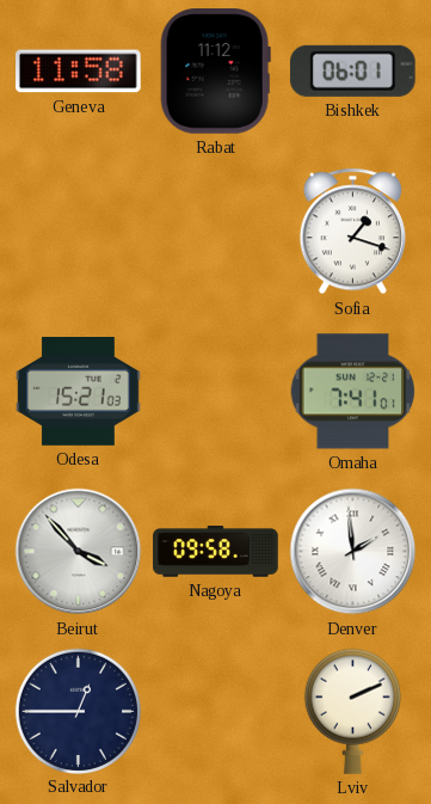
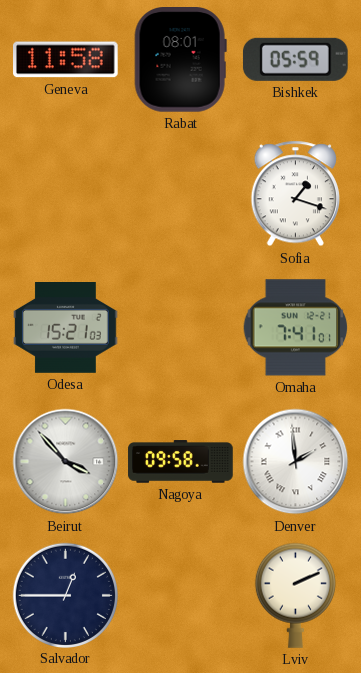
Rabat: 11:12 -> 08:01 (180, 60)
Bishkek: 06:01 -> 05:59 (295, 59)
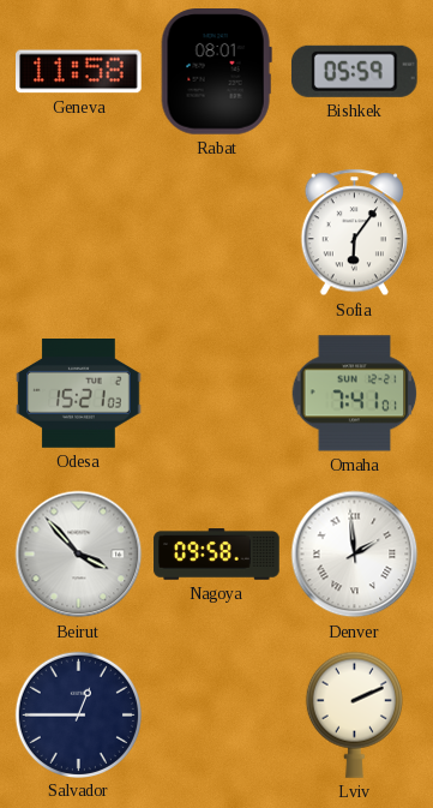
Sofia: 1:18 -> 6:06 (354, 233)
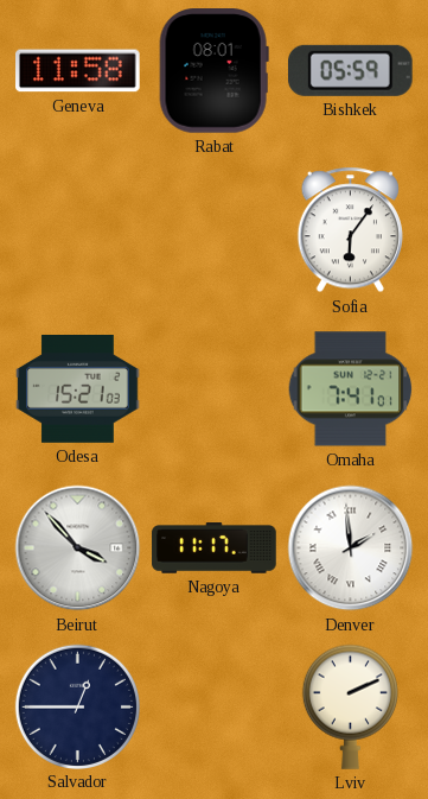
Nagoya: 09:58 -> 11:17 (215, 548)
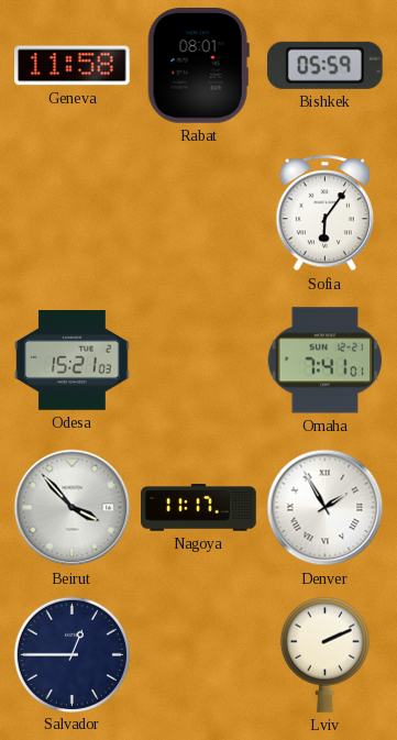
Denver: 1:59 -> 1:55 (326, 508)
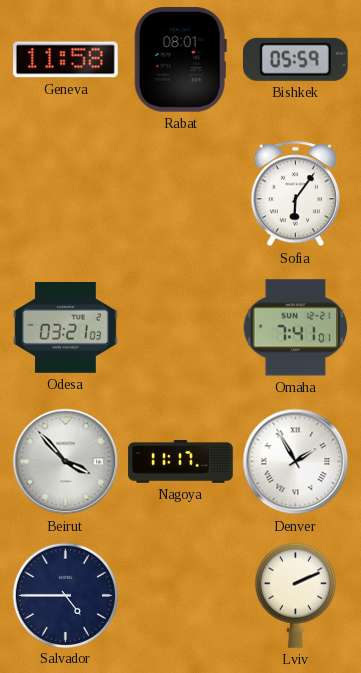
Odesa: 15:21 -> 03:21 (66, 328)
Salvador: 12:45 -> 4:45 (65, 595)
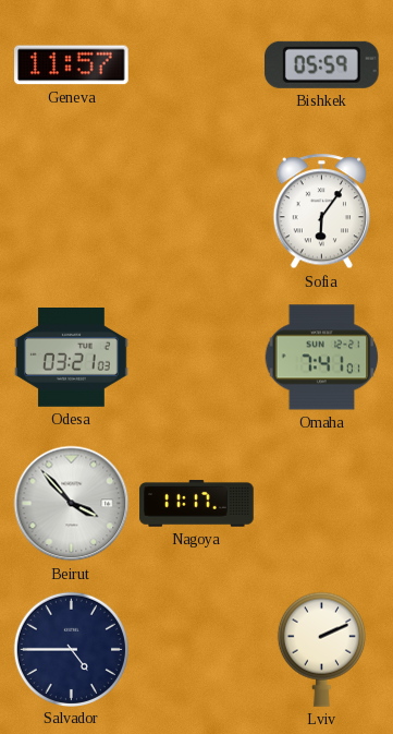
Geneva: 11:58 -> 11:57 (72, 65)
Rabat: 08:01 -> none (180, 60)
Denver: 1:55 -> none (296, 462)
